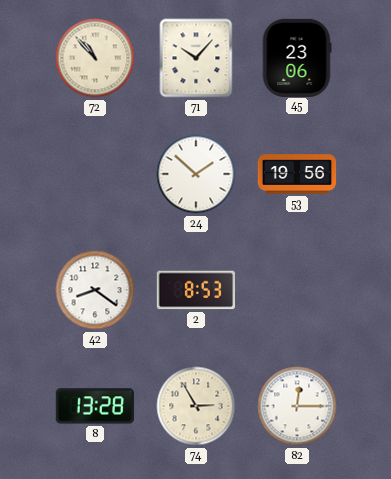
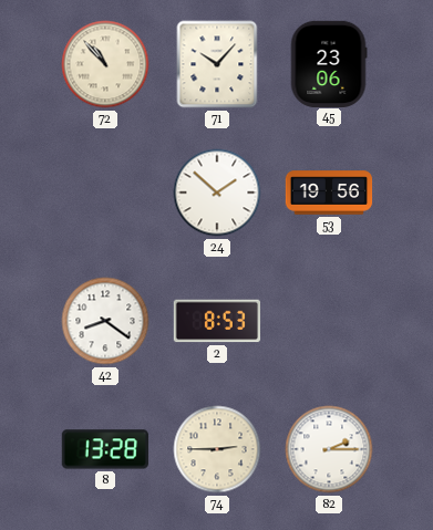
74: 2:55 -> 2:45 (217, 449)
82: 12:15 -> 2:15 (329, 449)
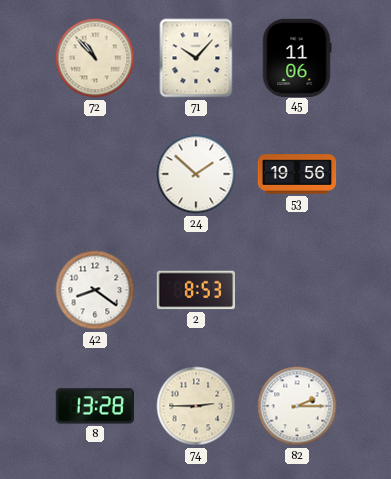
45: 23:06 -> 11:06 (297, 57)
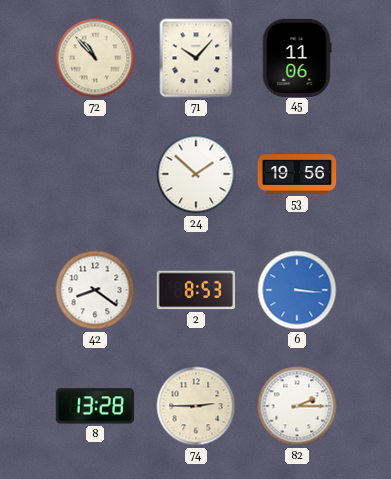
6: none -> 3:16 (297, 290)
